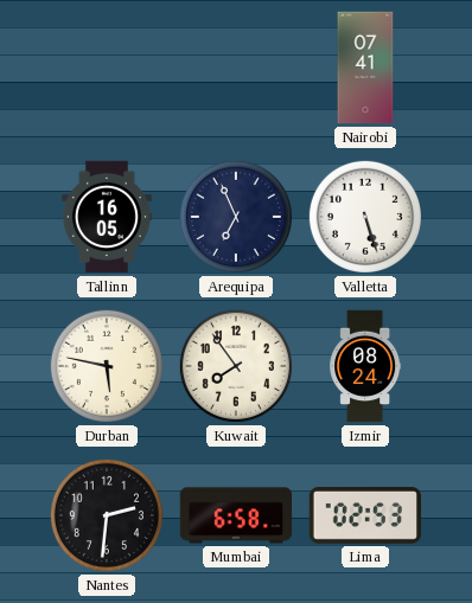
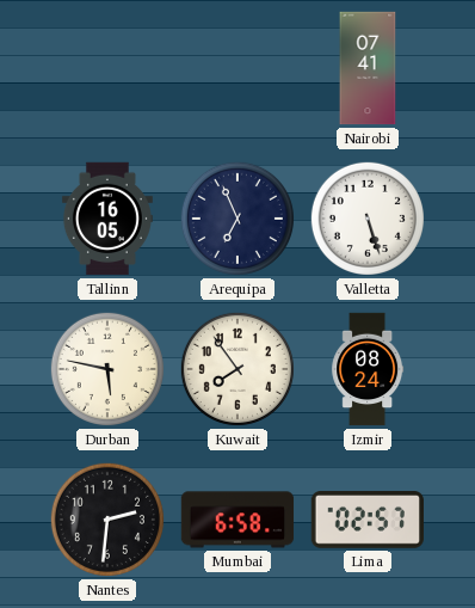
Lima: 02:53 -> 02:57 (368, 521)
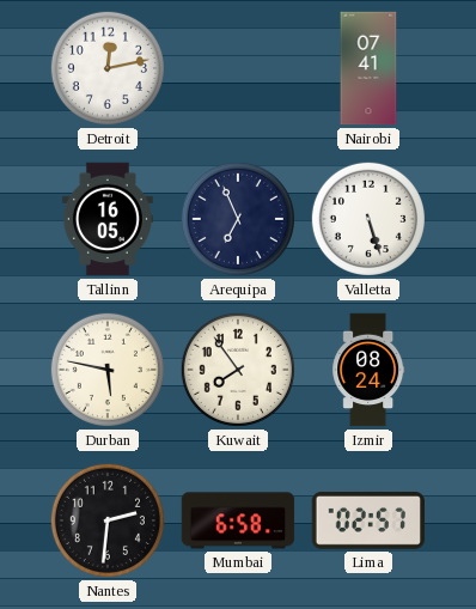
Detroit: none -> 12:13 (108, 68)
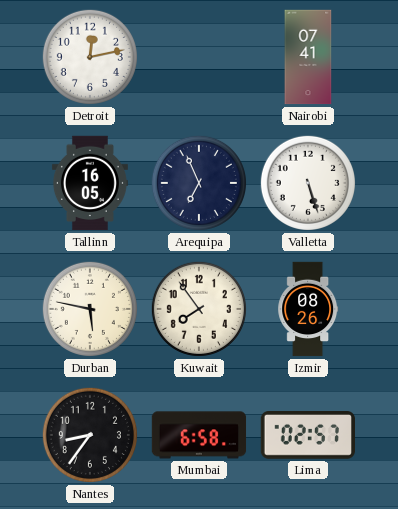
Izmir: 08:24 -> 08:26 (308, 309)
Nantes: 2:31 -> 8:36 (90, 435)
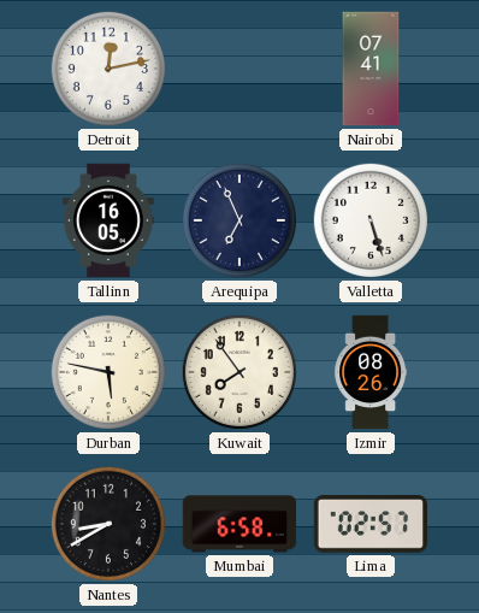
Nantes: 8:36 -> 8:40 (108, 524)
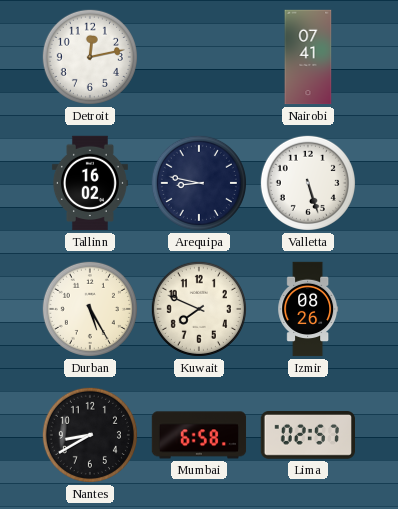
Tallinn: 16:05 -> 16:02 (90, 183)
Arequipa: 6:56 -> 8:47 (199, 183)
Durban: 5:47 -> 5:25 (90, 309)
Kuwait: 7:54 -> 7:49 (199, 309)
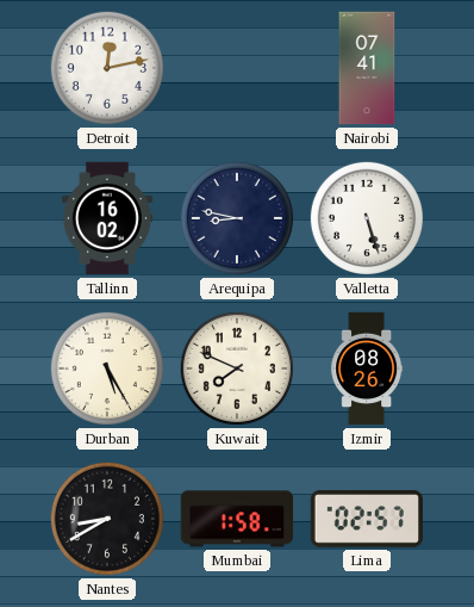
Mumbai: 6:58 -> 1:58 (237, 519)
